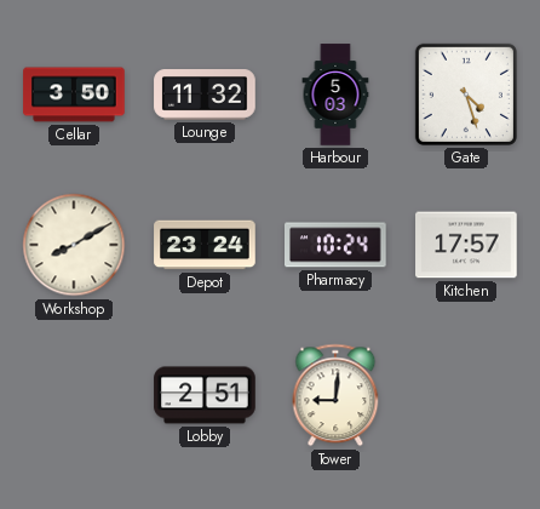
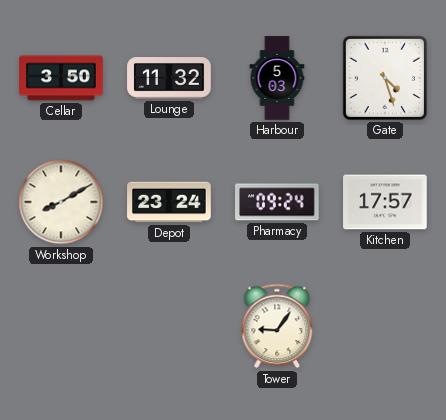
Pharmacy: 10:24 -> 09:24 (278, 202)
Lobby: 2:51 -> none (205, 395)
Tower: 9:01 -> 9:06 (277, 326)
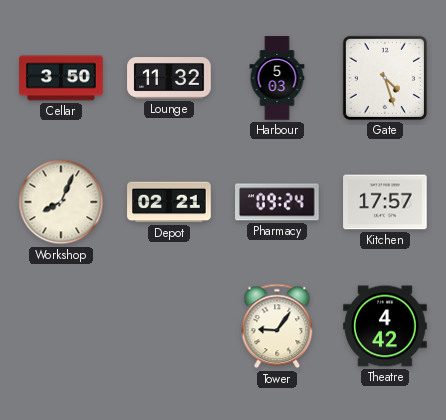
Workshop: 8:10 -> 8:04 (61, 202)
Depot: 23:24 -> 02:21 (169, 202)
Theatre: none -> 4:42 (385, 326)
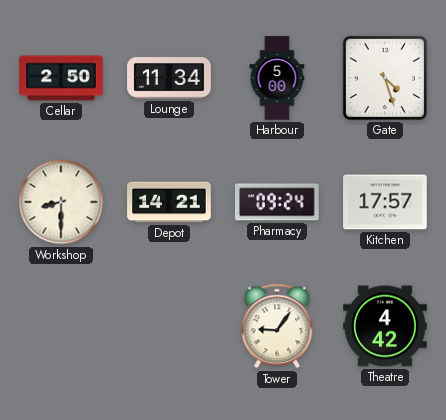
Cellar: 3:50 -> 2:50 (61, 78)
Lounge: 11:32 -> 11:34 (169, 78)
Harbour: 5:03 -> 5:00 (277, 78)
Workshop: 8:04 -> 8:30 (61, 202)
Depot: 02:21 -> 14:21 (169, 202)
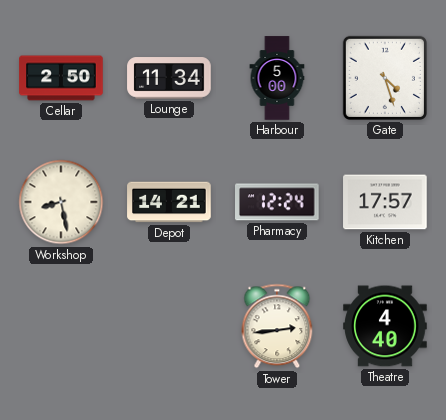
Workshop: 8:30 -> 8:28 (61, 202)
Pharmacy: 09:24 -> 12:24 (278, 202)
Tower: 9:06 -> 2:44 (277, 326)
Theatre: 4:42 -> 4:40 (385, 326)
